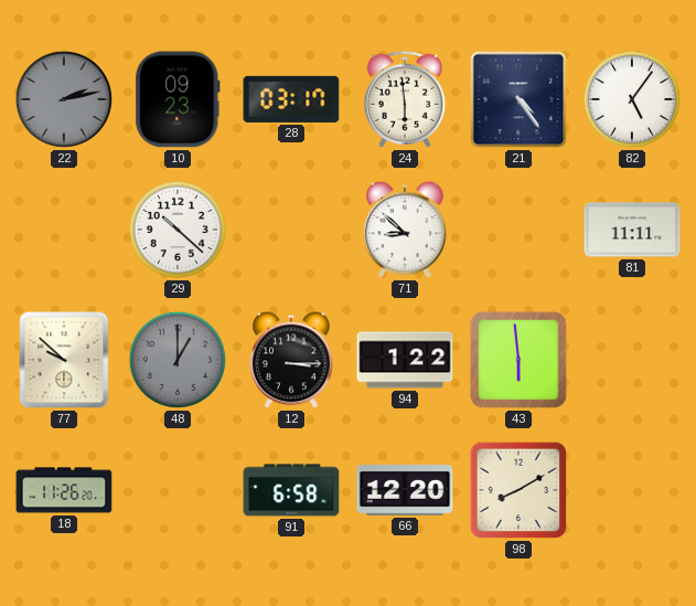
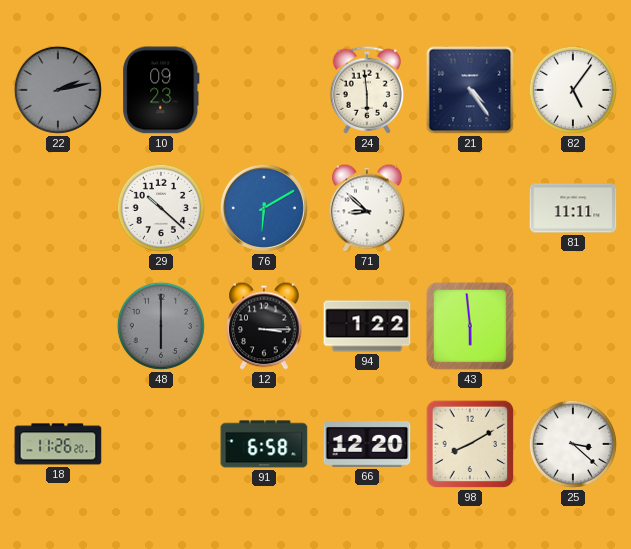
28: 03:17 -> none (291, 99)
76: none -> 6:10 (264, 208)
77: 9:52 -> none (64, 360)
48: 1:00 -> 6:00 (161, 326)
25: none -> 3:22 (573, 444)
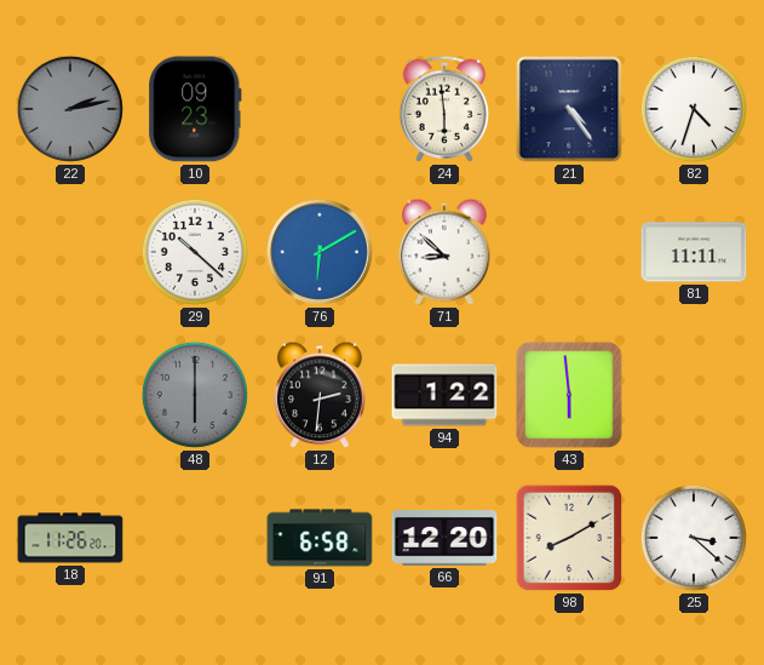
82: 5:06 -> 4:33 (694, 109)
12: 3:15 -> 2:31 (320, 395)
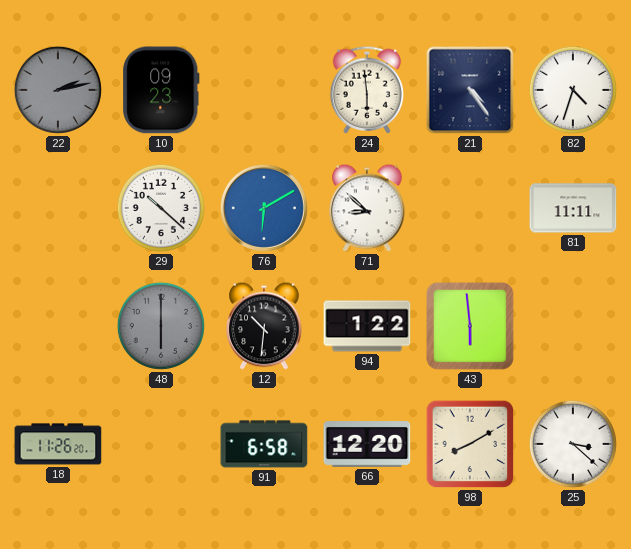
12: 2:31 -> 10:31 (264, 326)
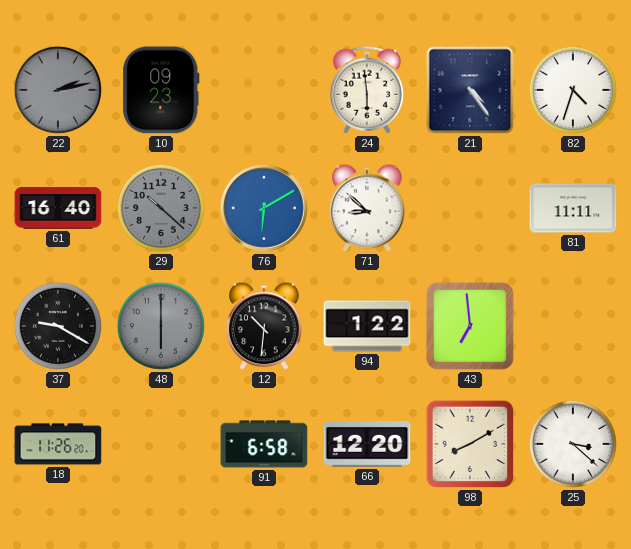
61: none -> 16:40 (58, 208)
29 dial: white -> grey (161, 208)
37: none -> 9:20 (58, 326)
43: 5:59 -> 6:59 (470, 326)
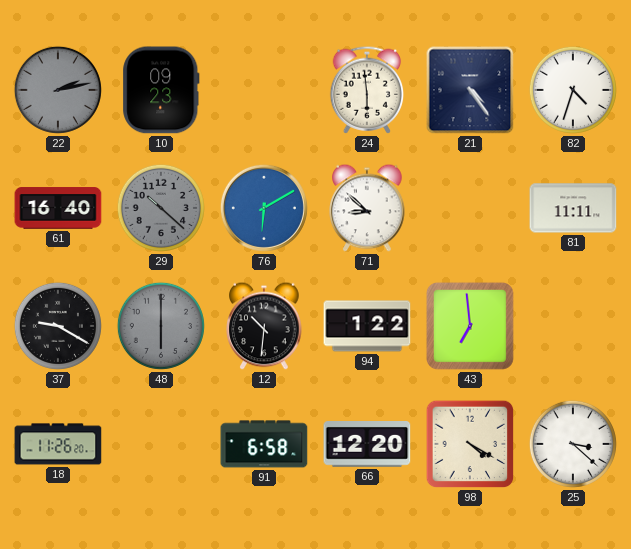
98: 8:10 -> 4:20 (470, 444)
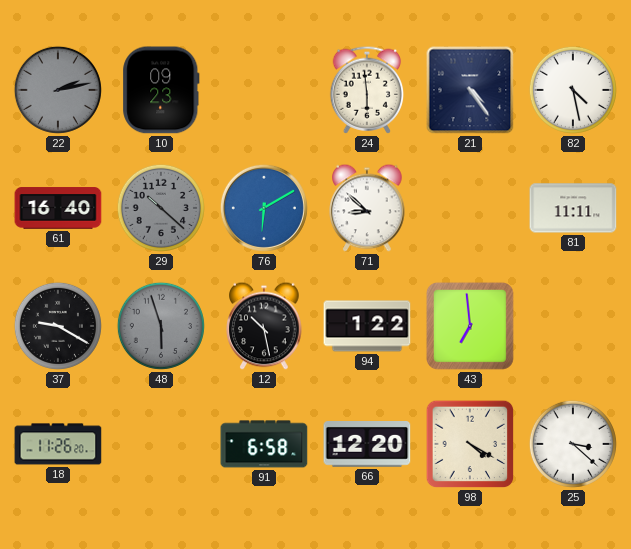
82: 4:33 -> 4:28 (573, 90)
48: 6:00 -> 5:57 (161, 326)
12: 10:31 -> 10:28 (264, 326)
